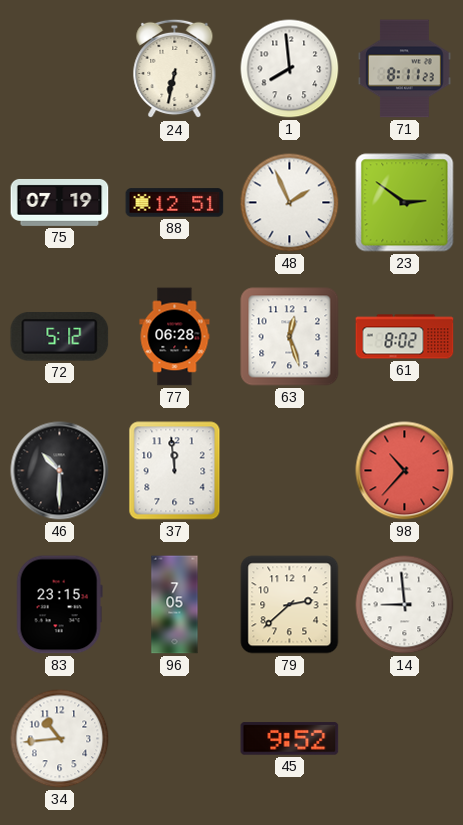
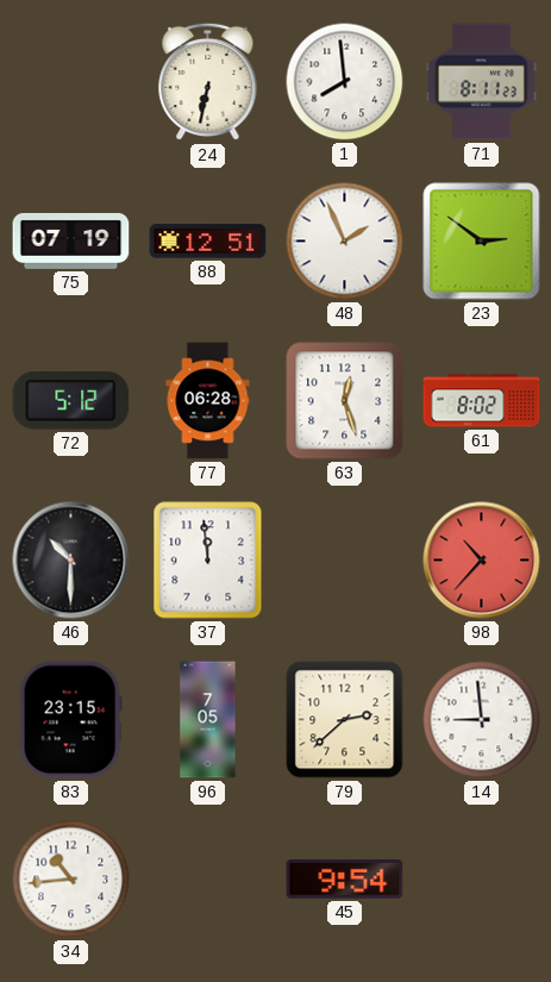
45: 9:52 -> 9:54 (345, 880)
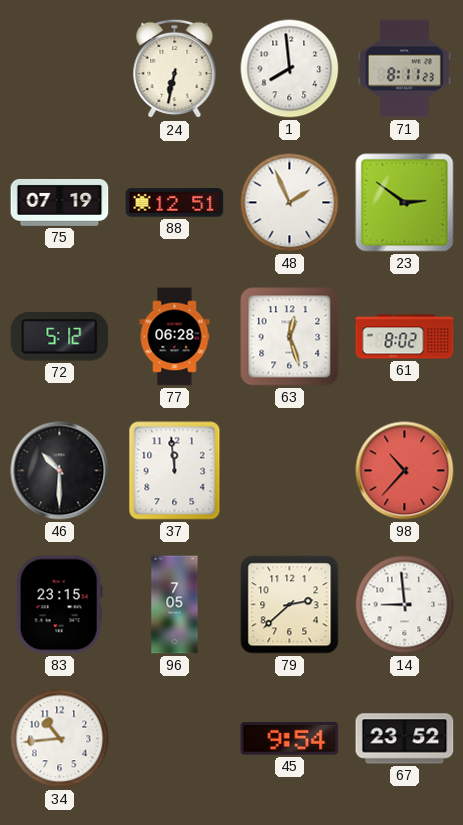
67: none -> 23:52 (405, 739)
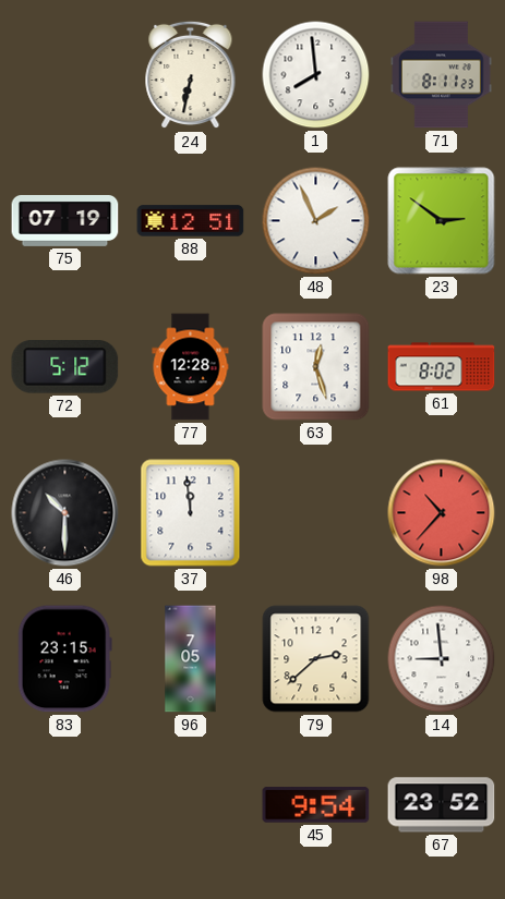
77: 06:28 -> 12:28 (191, 367)
34: 10:44 -> none (60, 739)
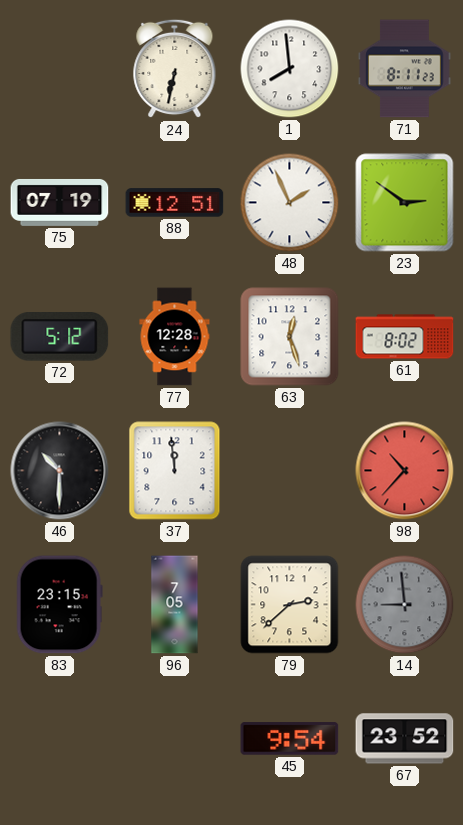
14 dial: white -> grey (405, 605)
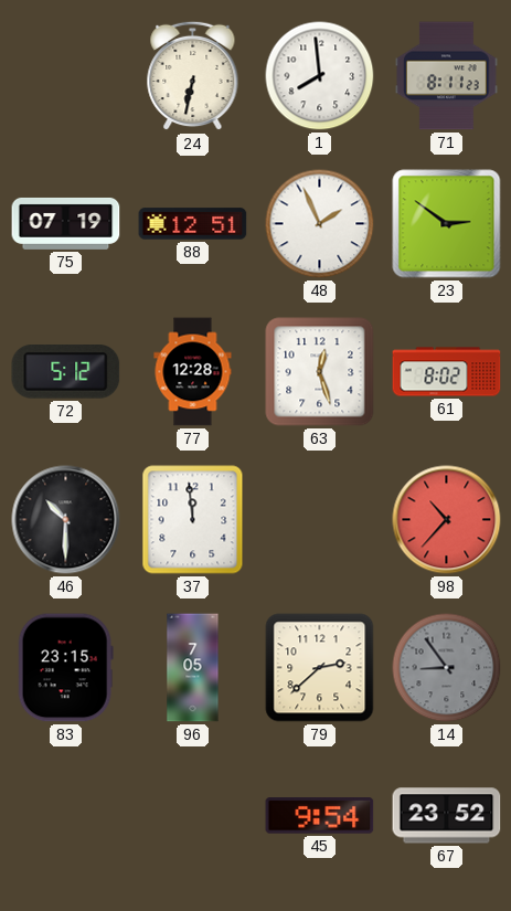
14: 8:59 -> 8:54 (447, 668)
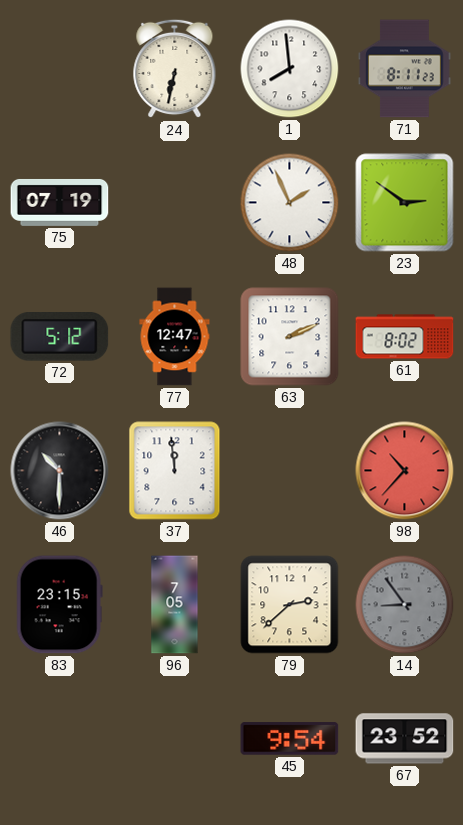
88: 12:51 -> none (193, 224)
77: 12:28 -> 12:47 (175, 337)
63: 12:27 -> 2:11 (290, 337)
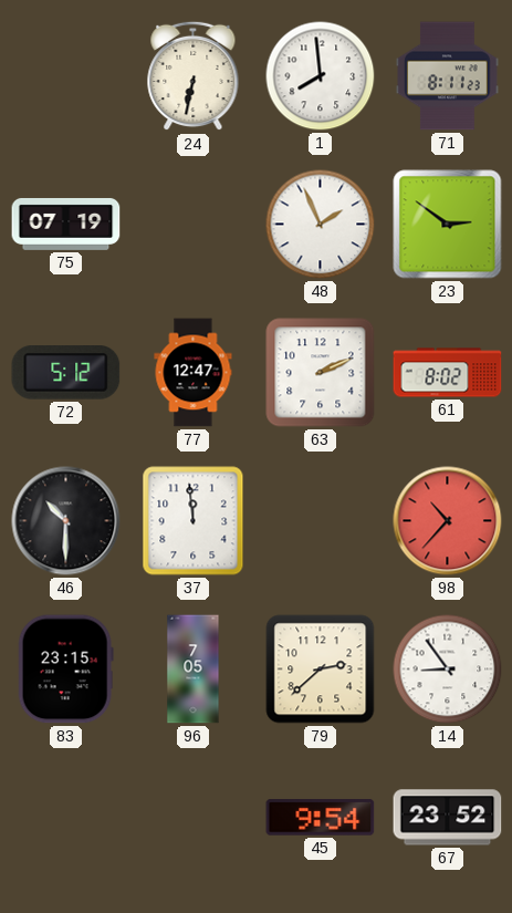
14 dial: grey -> white (448, 670)
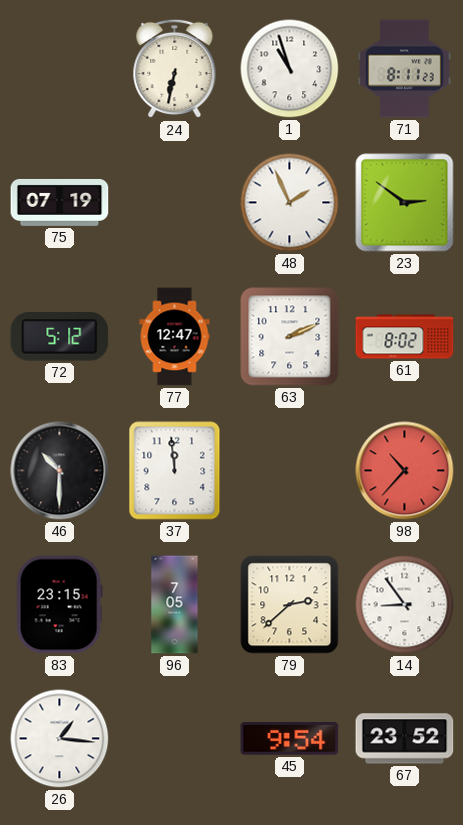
1: 7:59 -> 10:57 (290, 69)
26: none -> 1:16 (60, 739)
